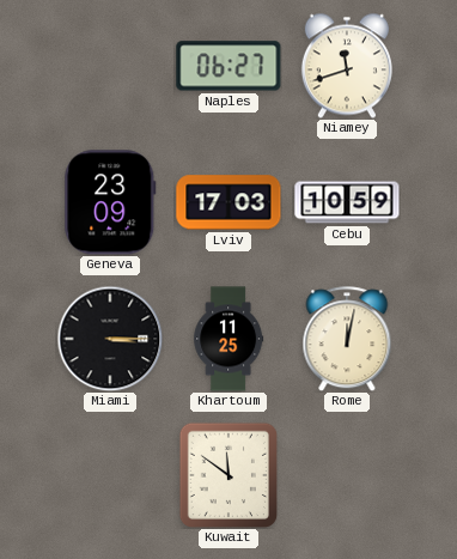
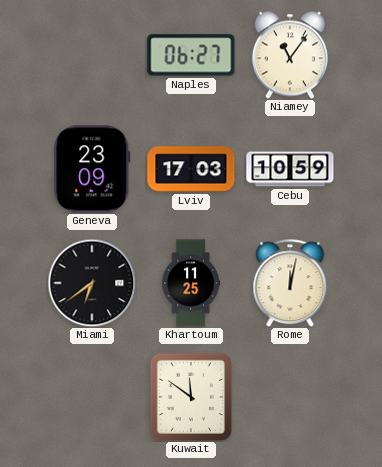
Niamey: 11:42 -> 11:06 (290, 55)
Miami: 3:15 -> 6:39 (92, 283)
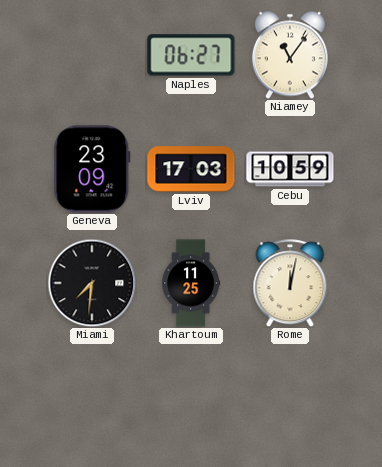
Miami: 6:39 -> 7:31 (92, 283)
Kuwait: 11:51 -> none (190, 396)
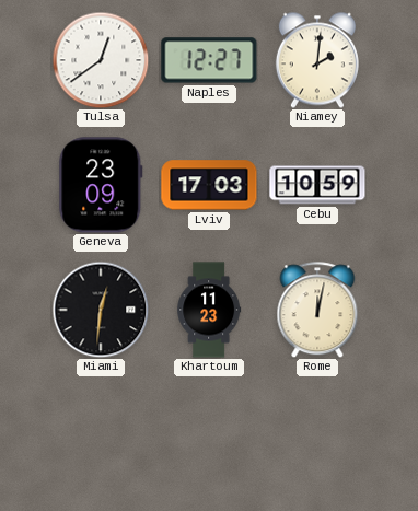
Tulsa: none -> 12:39 (101, 60)
Naples: 06:27 -> 12:27 (209, 60)
Niamey: 11:06 -> 2:01 (317, 60)
Miami: 7:31 -> 12:31 (101, 310)
Khartoum: 11:25 -> 11:23 (209, 310)
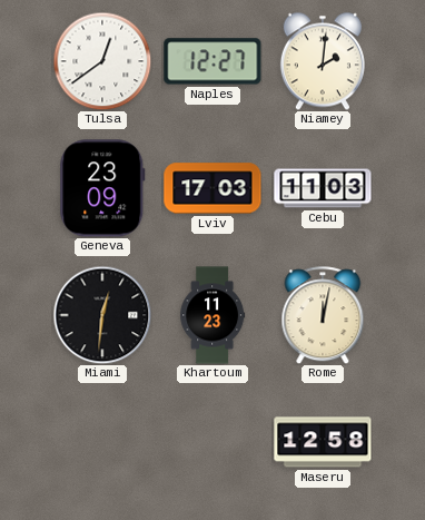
Cebu: 10:59 -> 11:03 (323, 188)
Maseru: none -> 12:58 (323, 442)
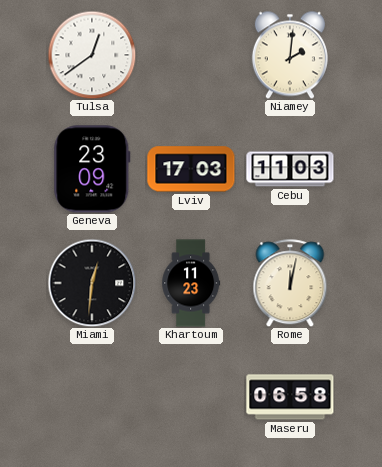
Naples: 12:27 -> none (212, 61)
Maseru: 12:58 -> 06:58 (290, 397)
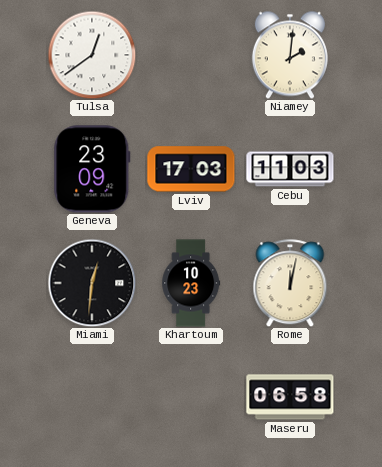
Khartoum: 11:23 -> 10:23 (191, 283)
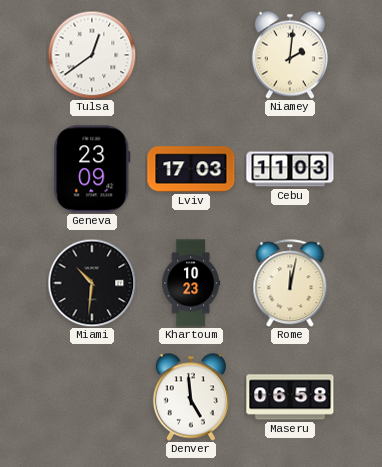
Miami: 12:31 -> 10:31 (92, 283)
Denver: none -> 4:59 (191, 397)
